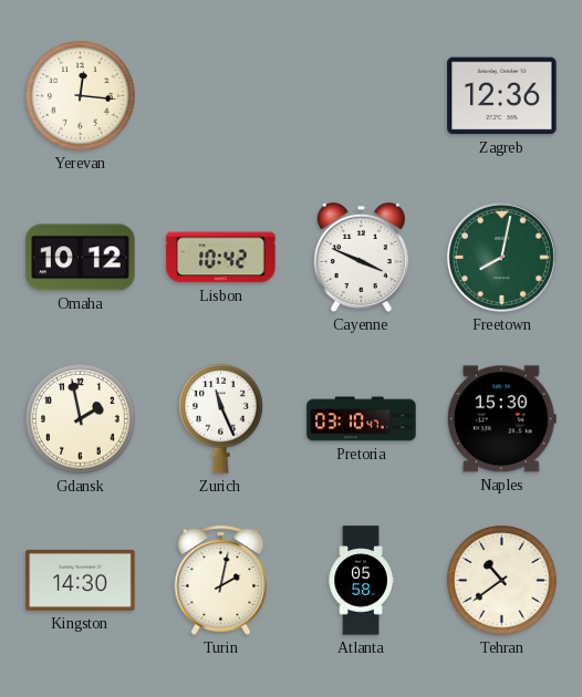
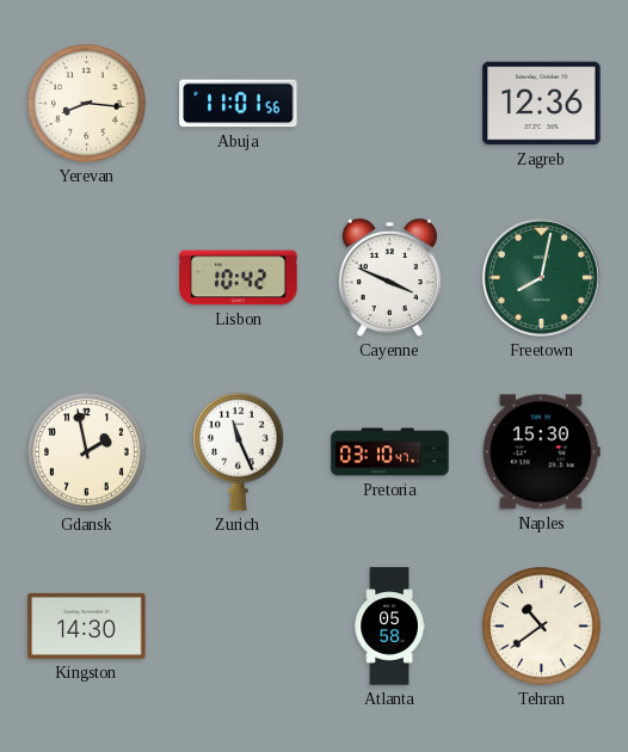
Yerevan: 12:16 -> 8:16 (87, 104)
Abuja: none -> 11:01 (239, 104)
Omaha: 10:12 -> none (81, 258)
Turin: 2:02 -> none (221, 580)
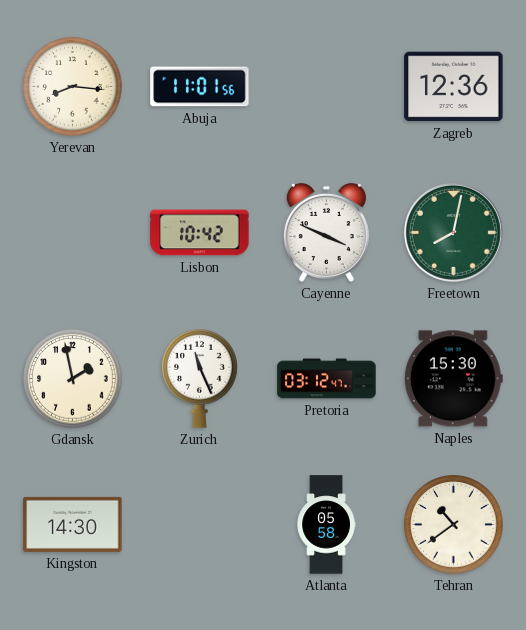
Pretoria: 03:10 -> 03:12 (327, 379)
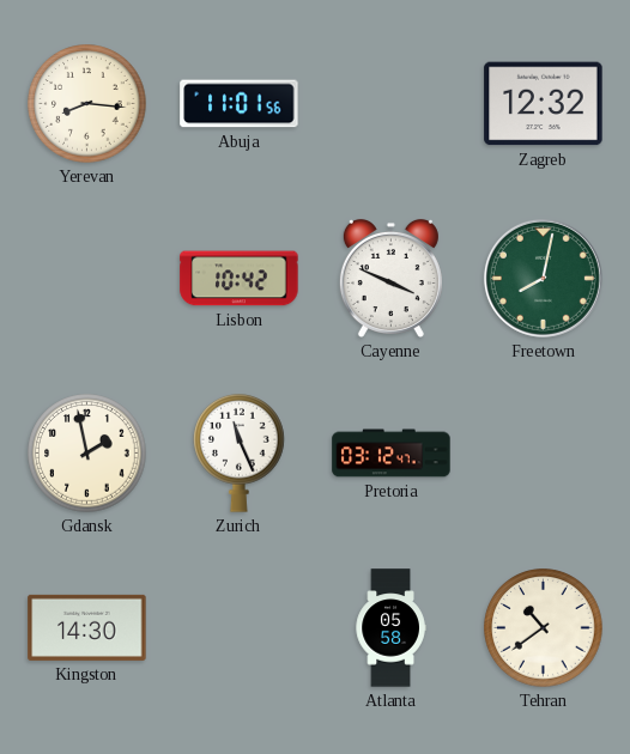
Zagreb: 12:36 -> 12:32 (544, 104)
Naples: 15:30 -> none (453, 379)
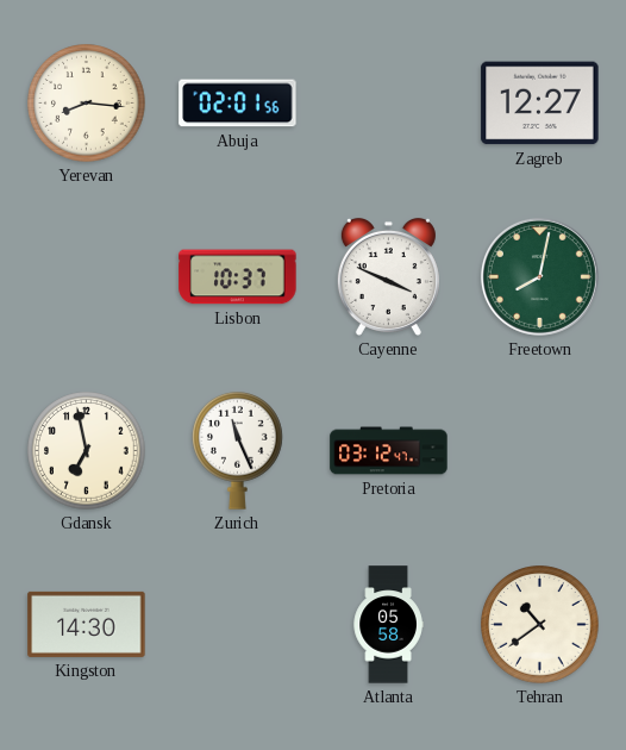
Abuja: 11:01 -> 02:01 (238, 104)
Zagreb: 12:32 -> 12:27 (540, 104)
Lisbon: 10:42 -> 10:37 (238, 277)
Gdansk: 1:58 -> 6:58 (87, 451)
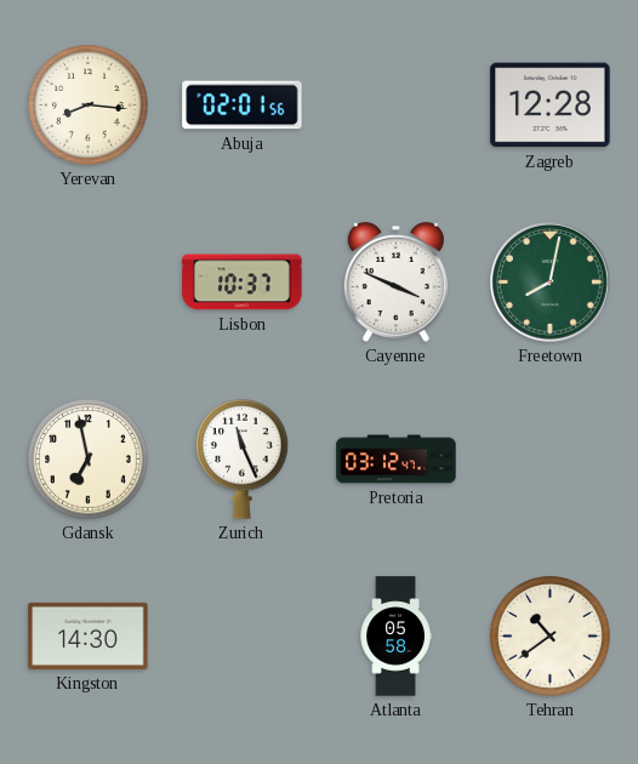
Zagreb: 12:27 -> 12:28 (551, 106)
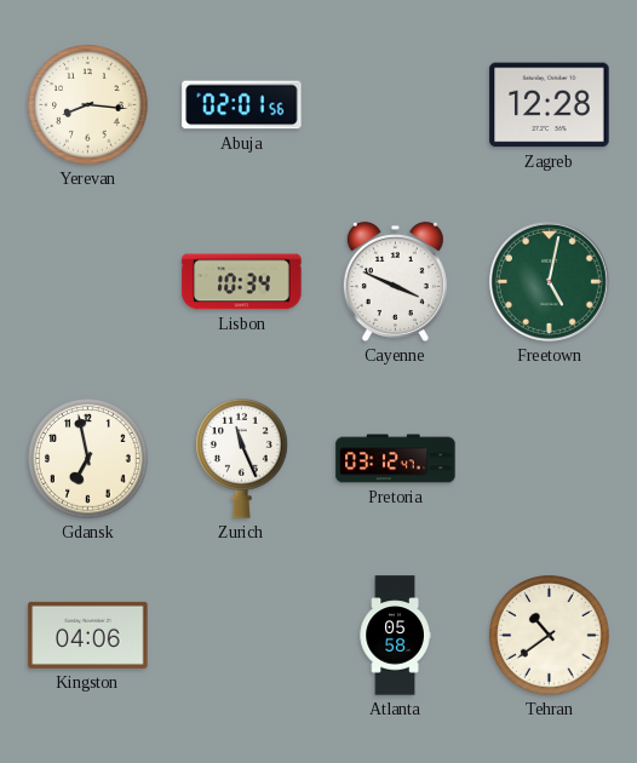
Lisbon: 10:37 -> 10:34 (242, 282)
Freetown: 8:02 -> 5:02 (549, 281)
Kingston: 14:30 -> 04:06 (88, 635)
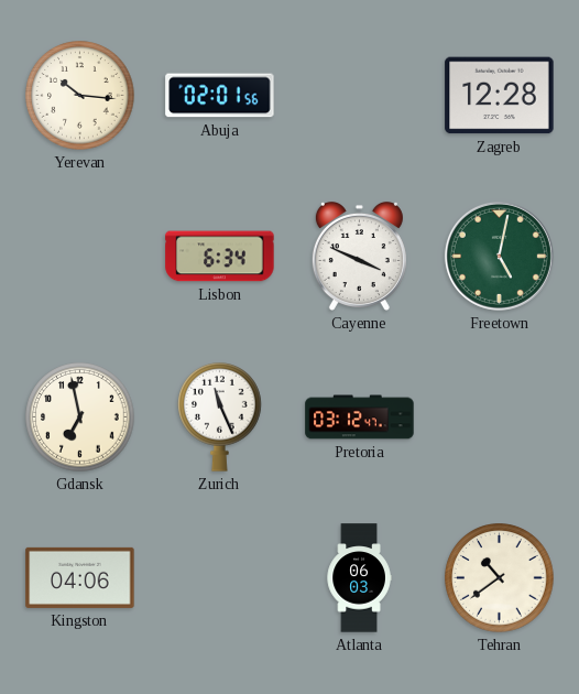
Yerevan: 8:16 -> 10:16 (80, 96)
Lisbon: 10:34 -> 6:34 (220, 257)
Atlanta: 05:58 -> 06:03 (359, 578)
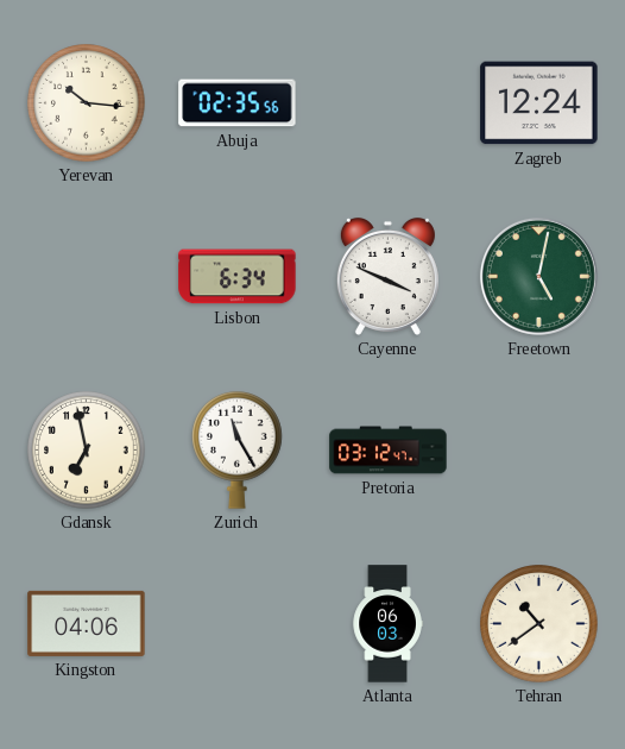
Abuja: 02:01 -> 02:35 (238, 103)
Zagreb: 12:28 -> 12:24 (539, 103)
Zurich: 11:26 -> 11:25 (238, 449)
